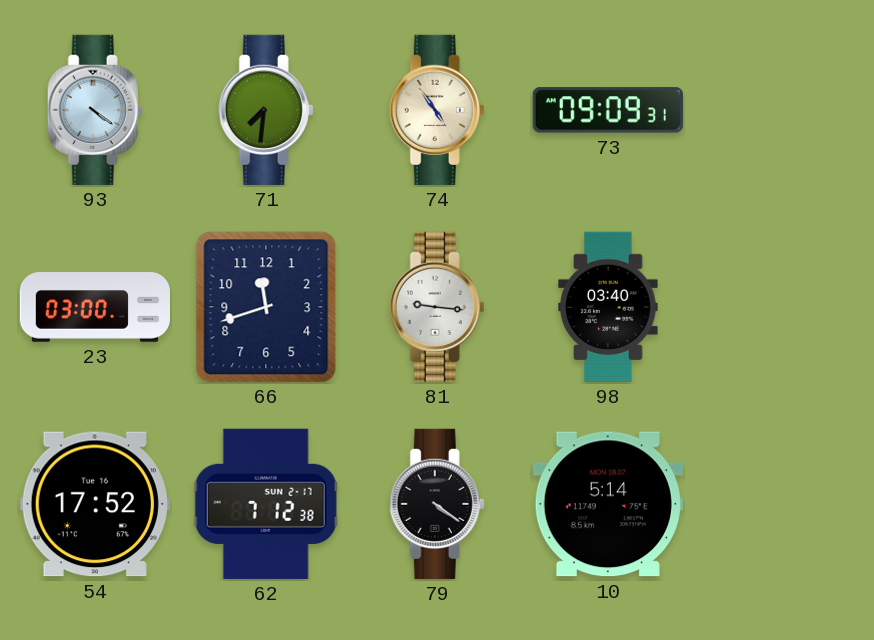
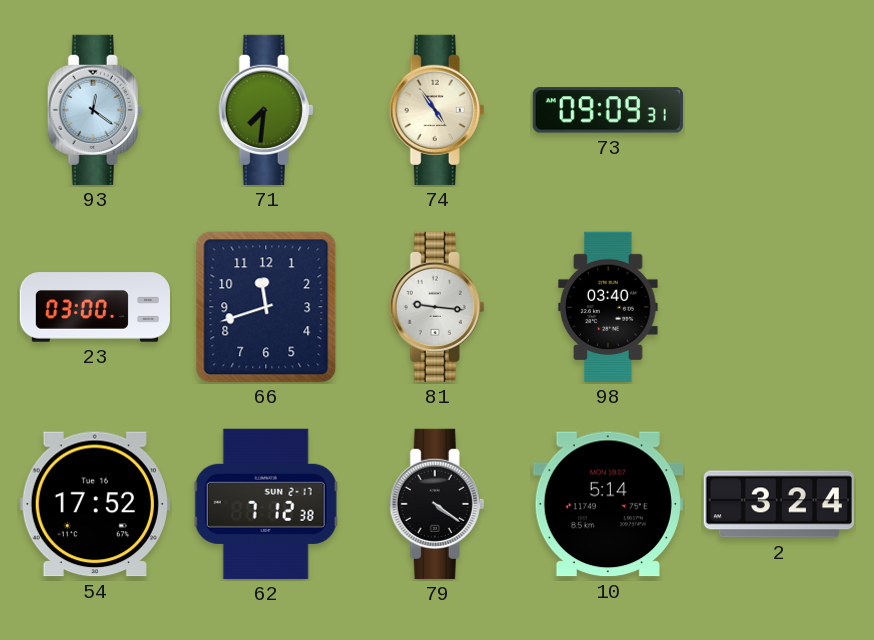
93: 4:21 -> 12:21 (95, 110)
2: none -> 3:24 (779, 504)
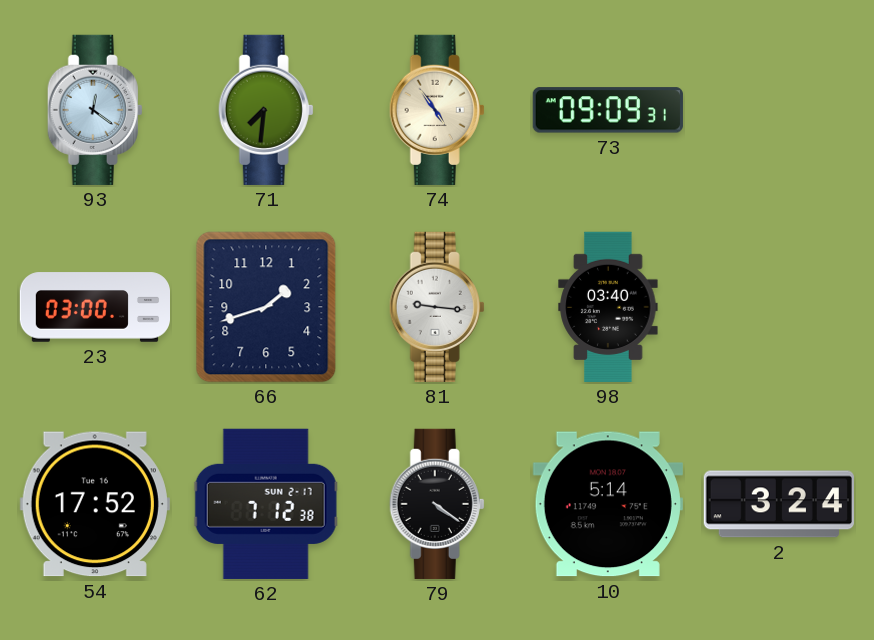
66: 11:42 -> 1:42 (266, 307)
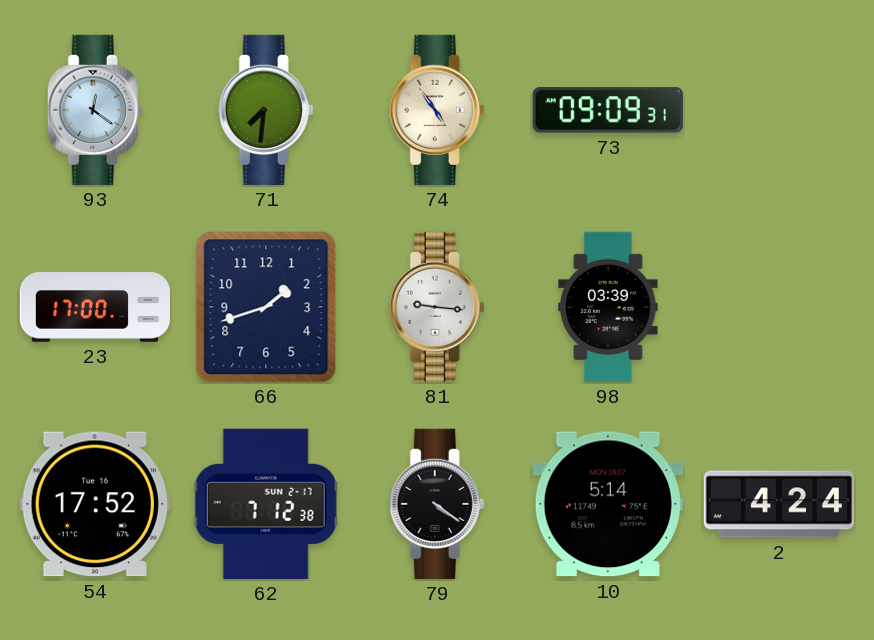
23: 03:00 -> 17:00 (95, 307)
98: 03:40 -> 03:39 (608, 307)
2: 3:24 -> 4:24 (779, 504)
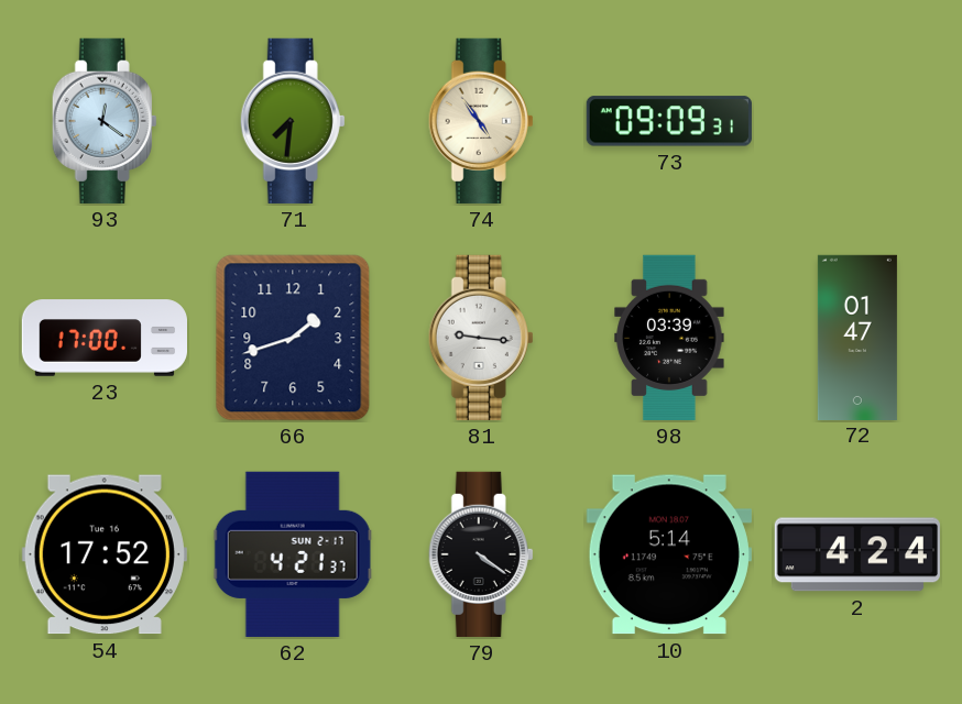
72: none -> 01:47 (857, 337)
62: 7:12 -> 4:21 (293, 554)
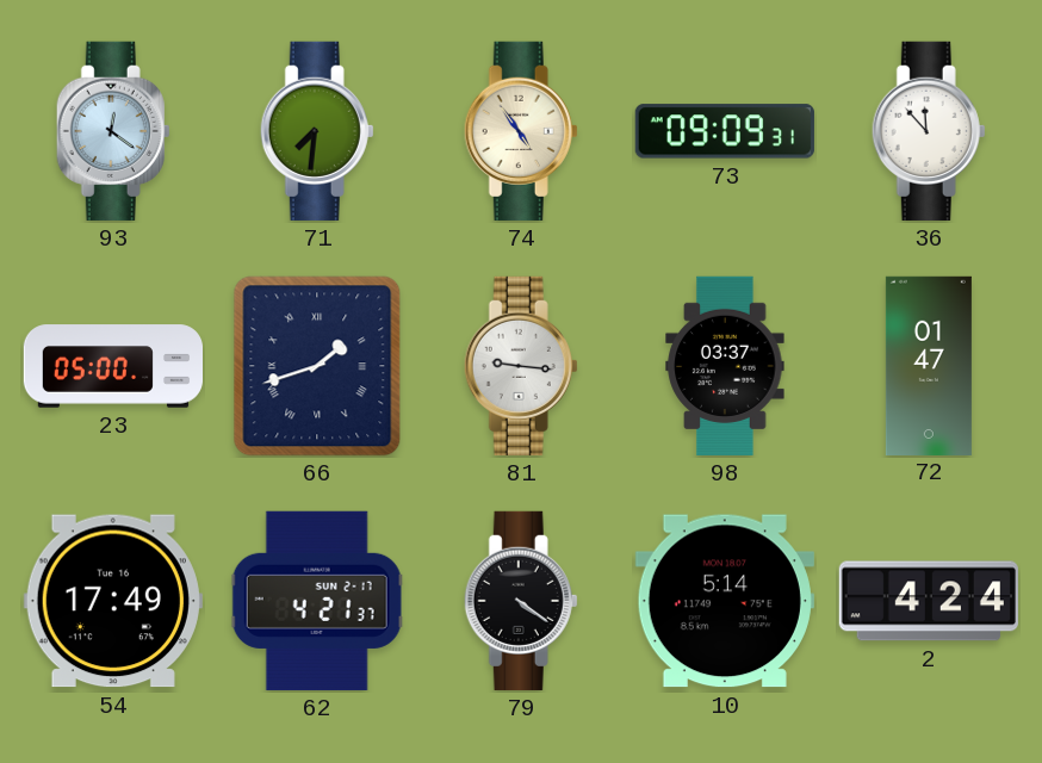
36: none -> 11:53 (929, 131)
23: 17:00 -> 05:00 (113, 366)
66 numerals: Arabic -> Roman (317, 366)
98: 03:39 -> 03:37 (725, 366)
54: 17:52 -> 17:49 (113, 601)
